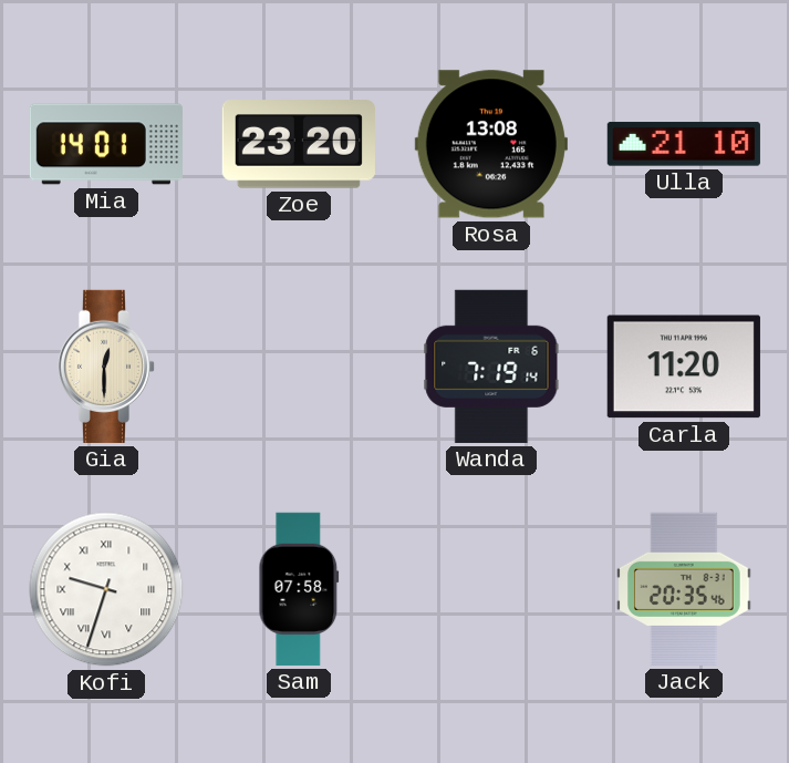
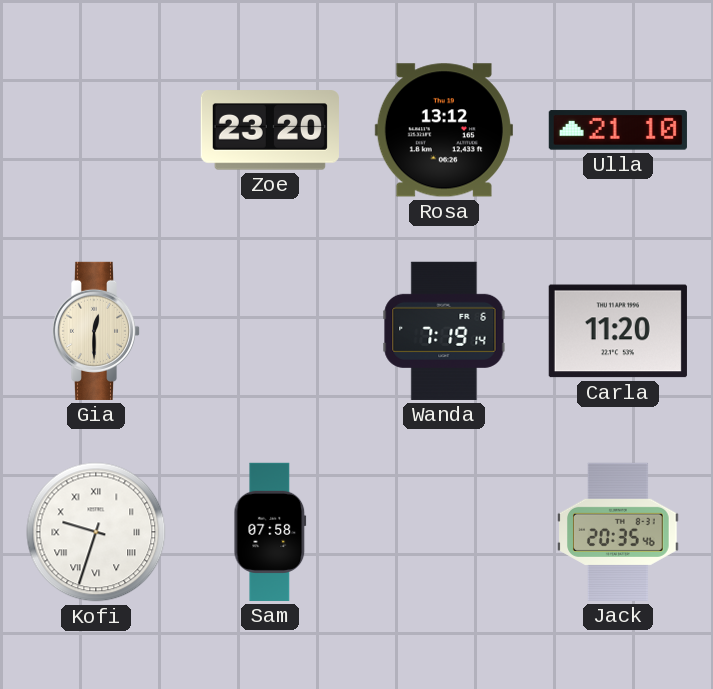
Mia: 14:01 -> none (106, 144)
Rosa: 13:08 -> 13:12 (444, 130)
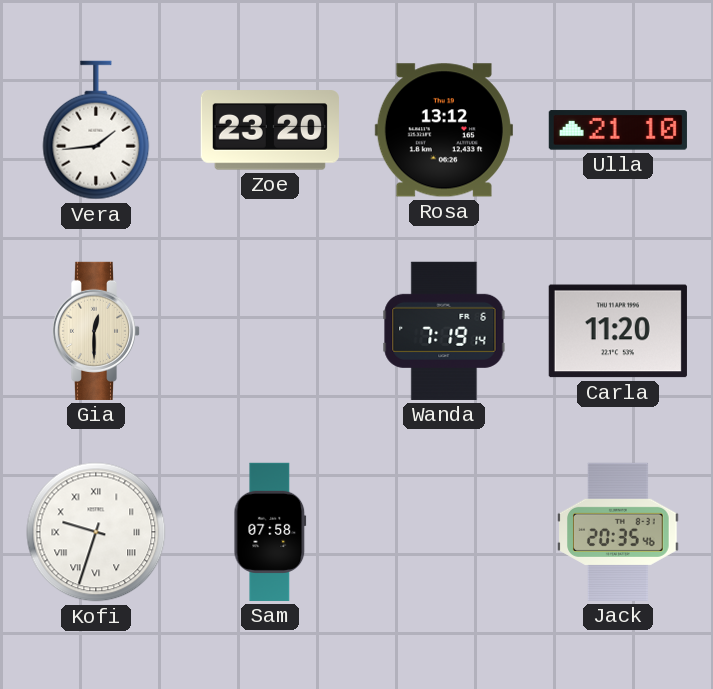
Vera: none -> 1:44 (96, 130)
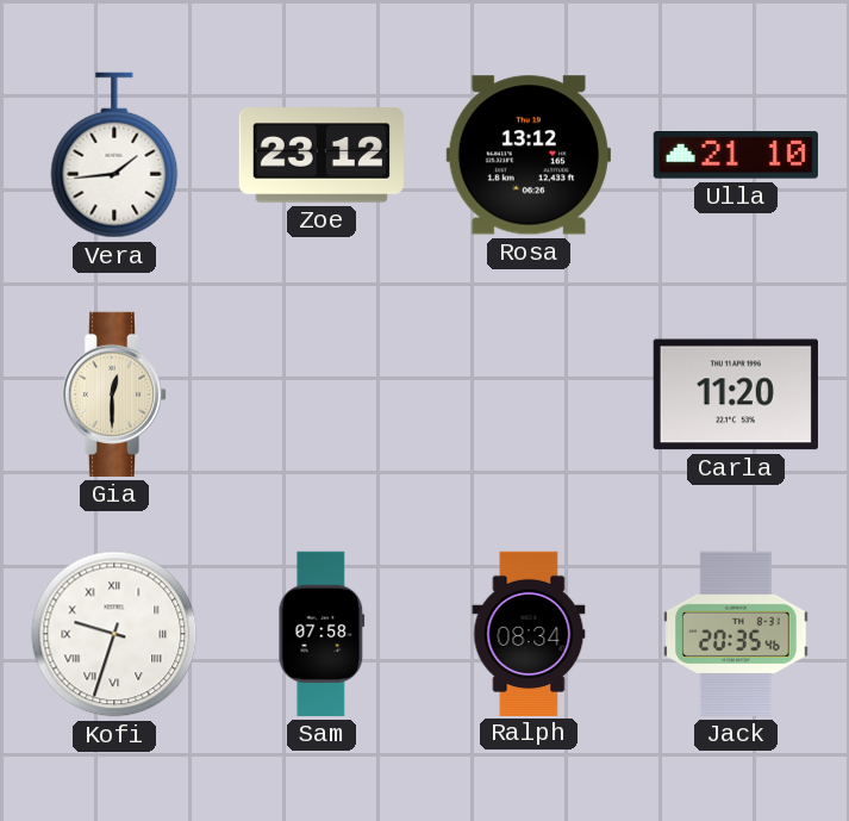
Zoe: 23:20 -> 23:12 (322, 155)
Wanda: 7:19 -> none (444, 331)
Ralph: none -> 08:34 (529, 633)
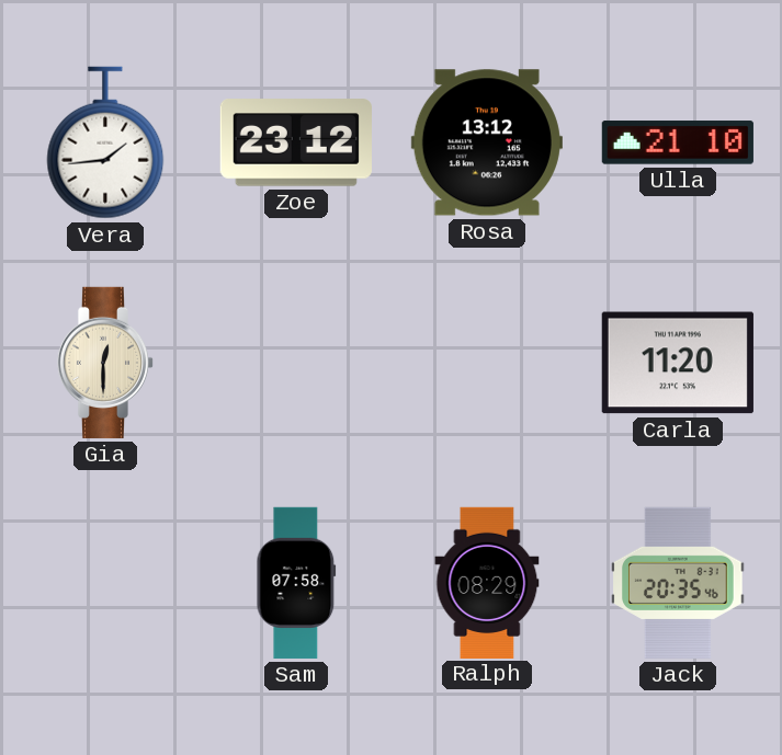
Kofi: 9:33 -> none (114, 634)
Ralph: 08:34 -> 08:29 (487, 582)
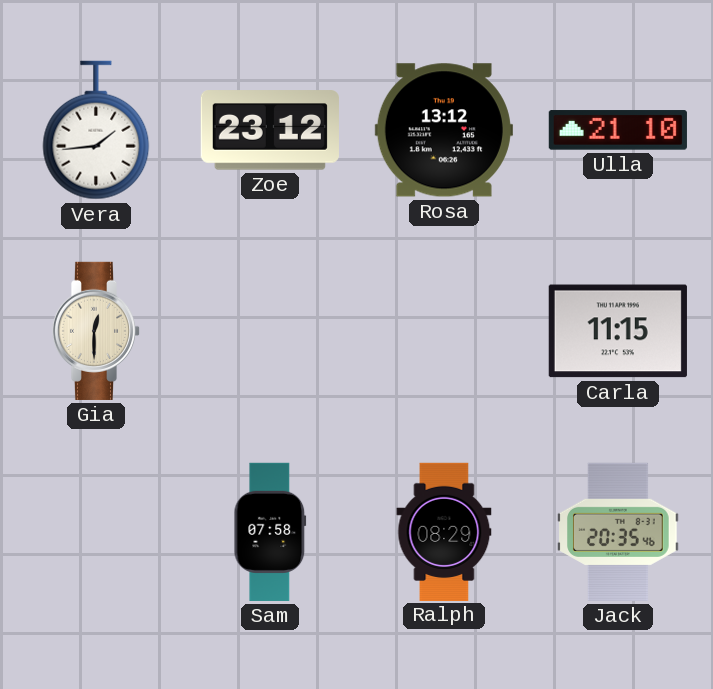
Carla: 11:20 -> 11:15 (618, 331)
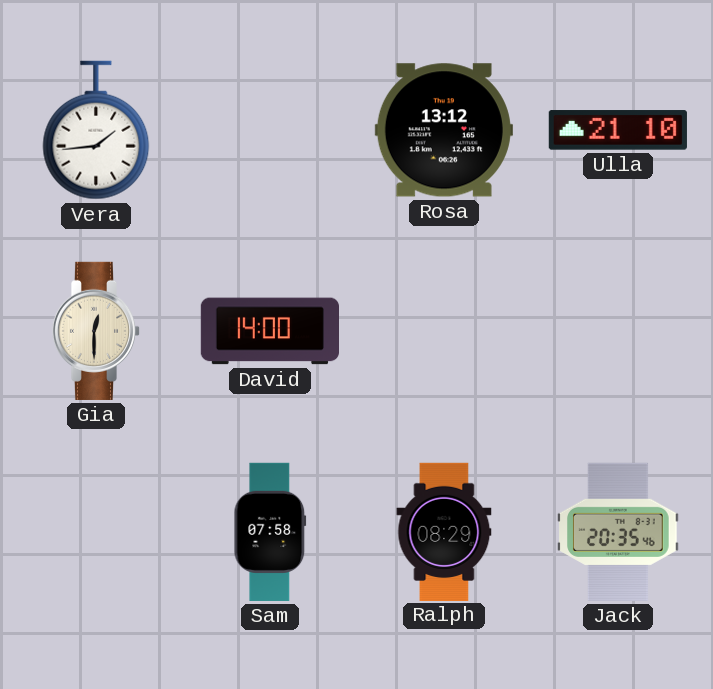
Zoe: 23:12 -> none (270, 130)
David: none -> 14:00 (269, 331)
Carla: 11:15 -> none (618, 331)
